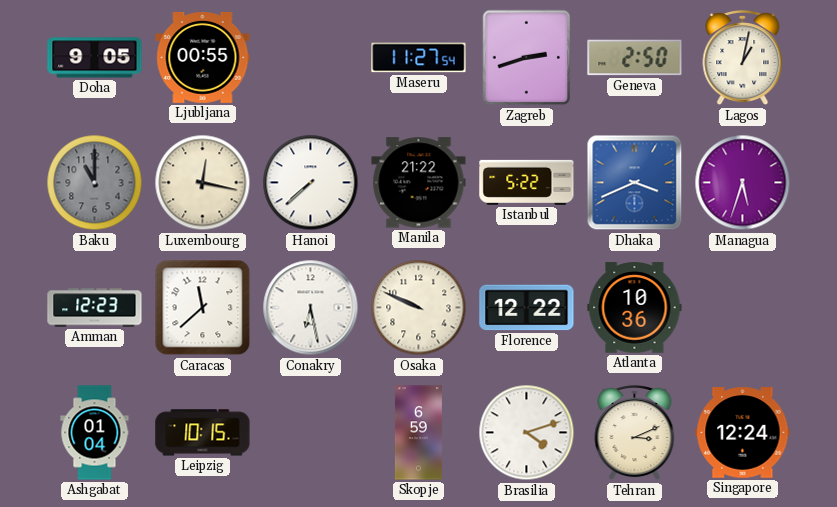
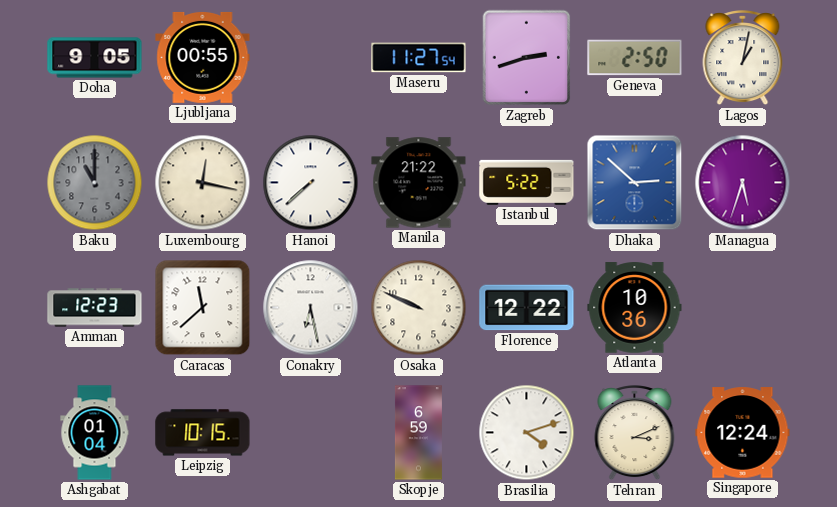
Dhaka: 3:41 -> 2:52 (635, 183)
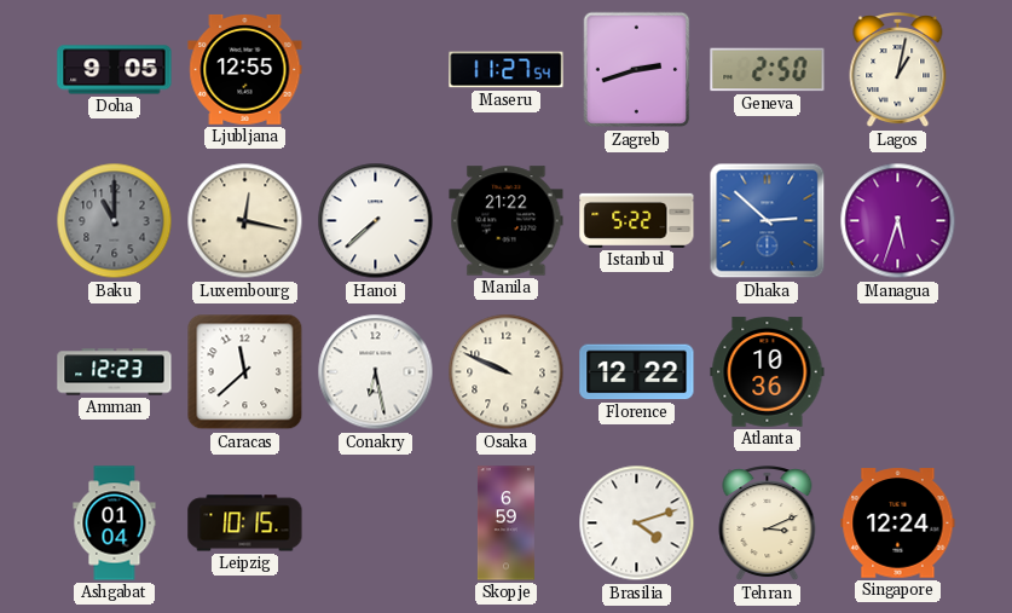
Ljubljana: 00:55 -> 12:55 (245, 69)
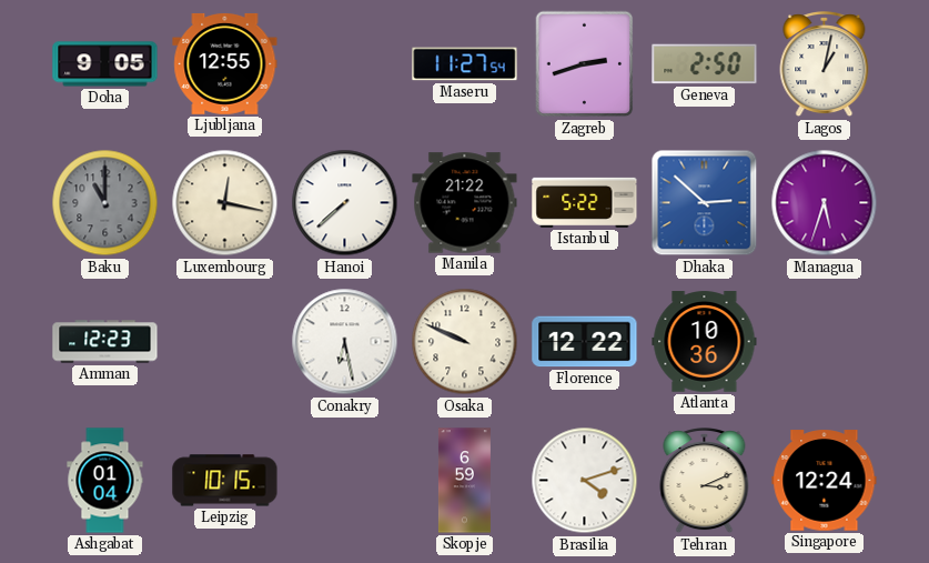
Caracas: 11:38 -> none (245, 372)
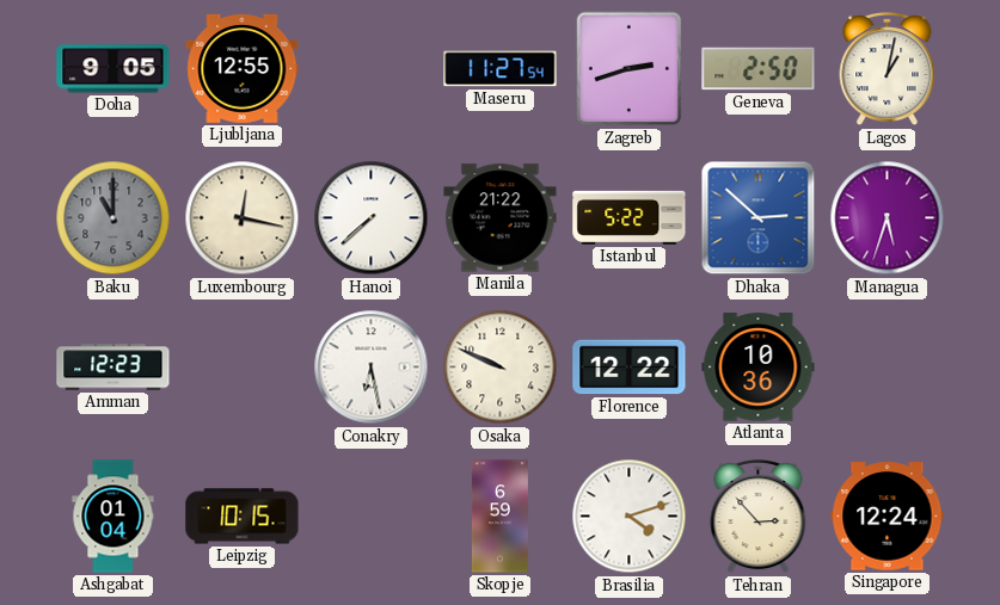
Tehran: 3:11 -> 2:53 (759, 518)
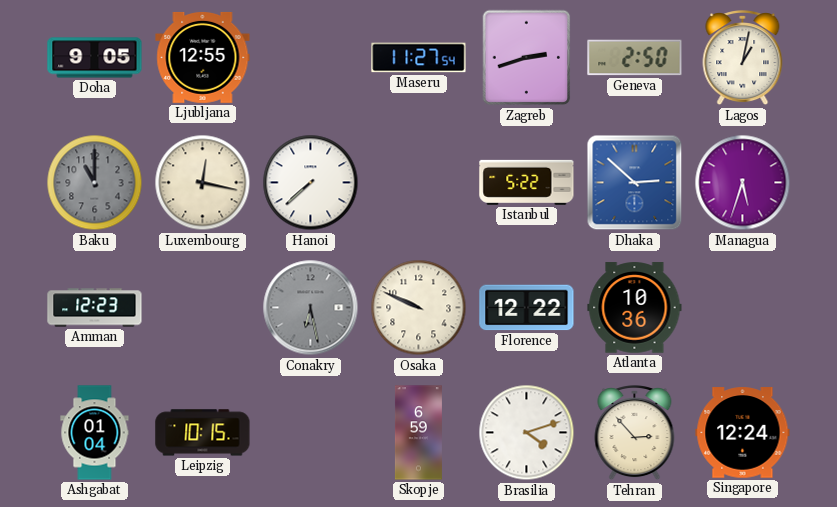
Manila: 21:22 -> none (501, 218)
Conakry dial: white -> grey (311, 308)
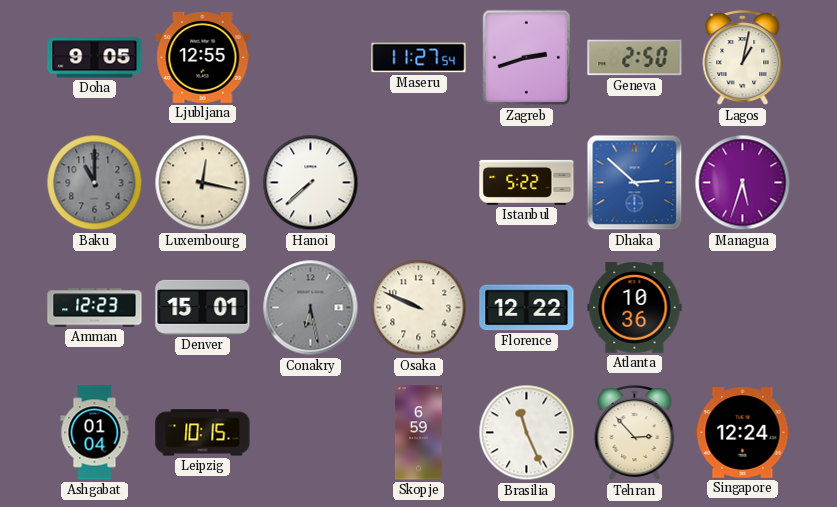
Denver: none -> 15:01 (203, 307)
Brasilia: 4:12 -> 11:26 (527, 433)
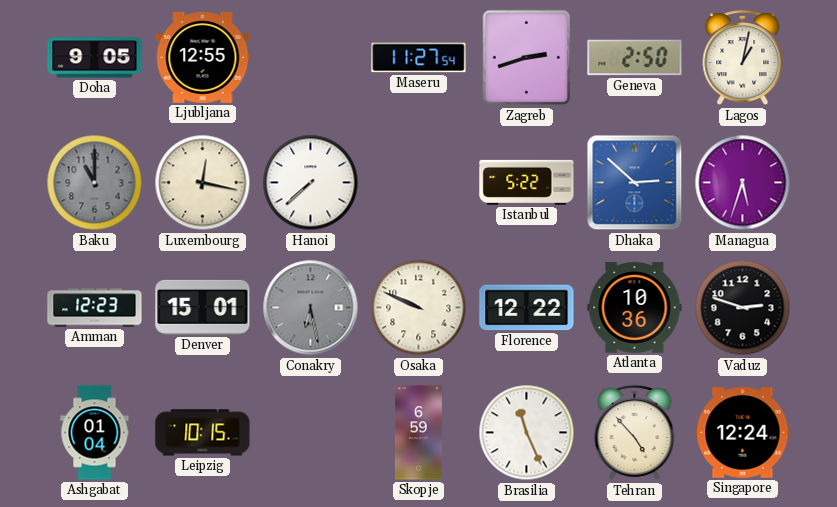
Vaduz: none -> 2:48 (743, 308)
Tehran: 2:53 -> 4:53 (635, 434)
